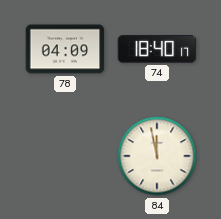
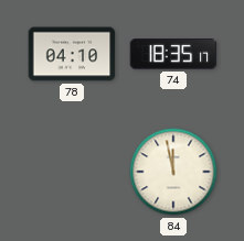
78: 04:09 -> 04:10 (72, 54)
74: 18:40 -> 18:35 (173, 54)
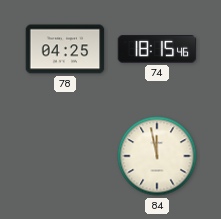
78: 04:10 -> 04:25 (65, 49)
74: 18:35 -> 18:15 (157, 49)
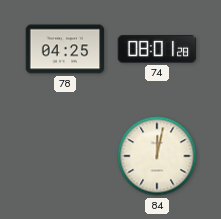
74: 18:15 -> 08:01 (157, 49)
84: 11:58 -> 12:02 (157, 156)
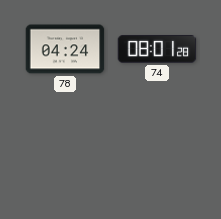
78: 04:25 -> 04:24 (65, 49)
84: 12:02 -> none (157, 156)
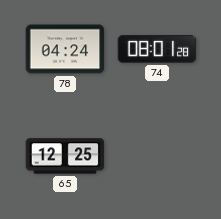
65: none -> 12:25 (65, 156)
